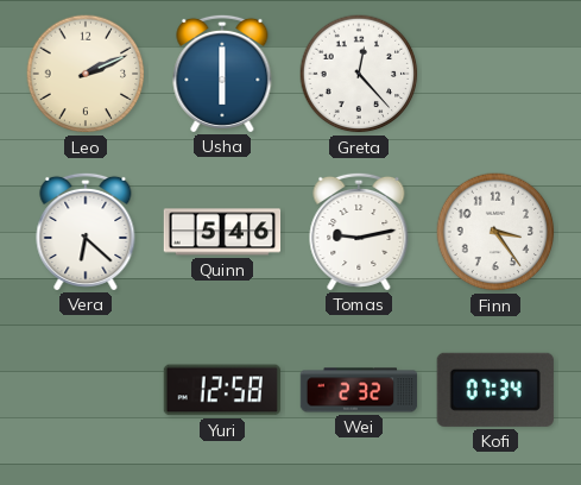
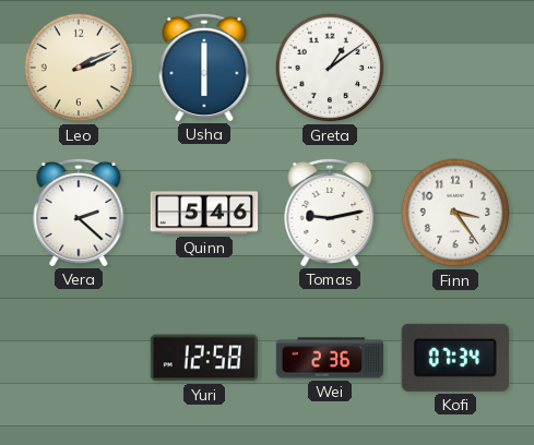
Greta: 12:23 -> 1:09 (330, 68)
Vera: 6:22 -> 2:22 (79, 212)
Wei: 2:32 -> 2:36 (330, 358)
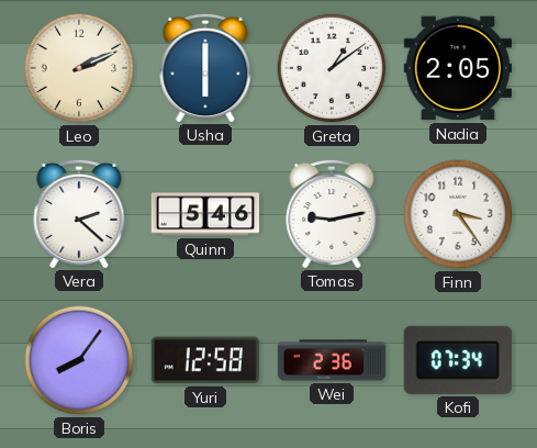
Nadia: none -> 2:05 (457, 68)
Boris: none -> 8:06 (79, 360)
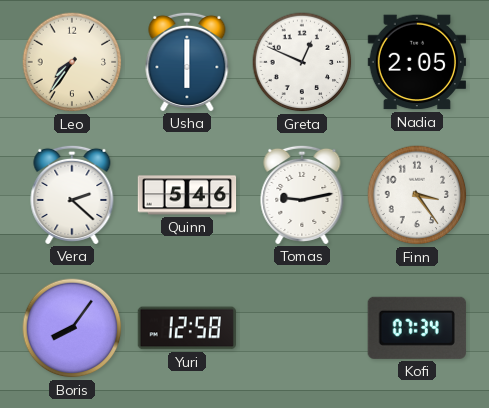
Leo: 2:11 -> 7:36 (72, 62)
Greta: 1:09 -> 12:49 (302, 62)
Wei: 2:36 -> none (332, 360)
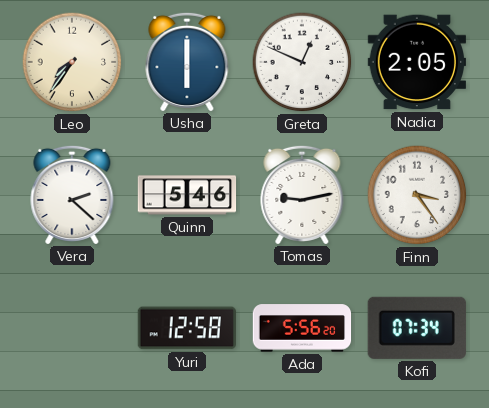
Boris: 8:06 -> none (72, 328)
Ada: none -> 5:56 (302, 328)
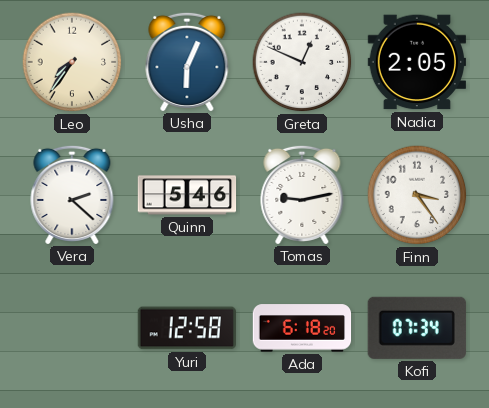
Usha: 6:00 -> 6:04 (187, 61)
Ada: 5:56 -> 6:18 (302, 328)
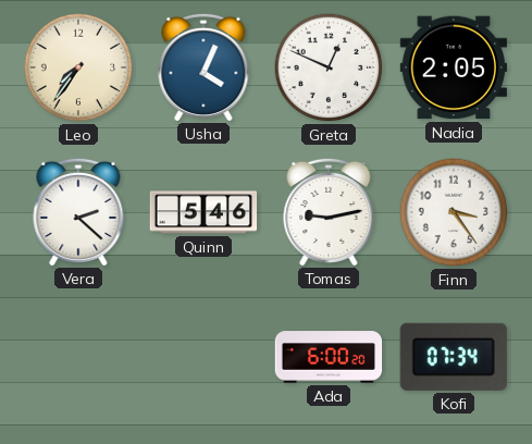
Usha: 6:04 -> 4:04 (203, 66)
Yuri: 12:58 -> none (187, 328)
Ada: 6:18 -> 6:00 (329, 357)
